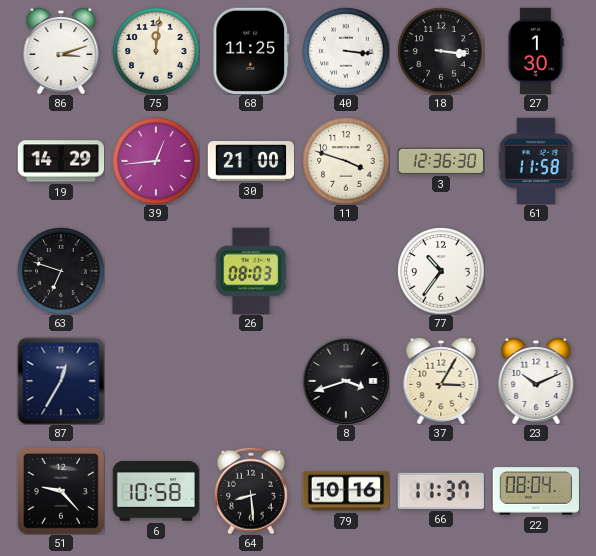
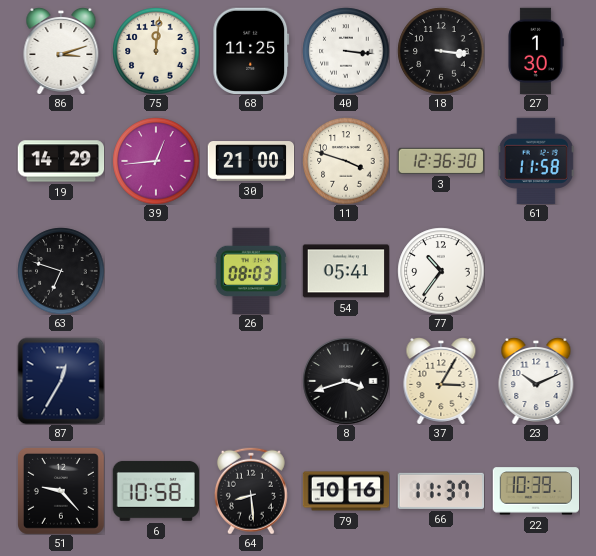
54: none -> 05:41 (345, 271)
22: 08:04 -> 10:39 (535, 491)
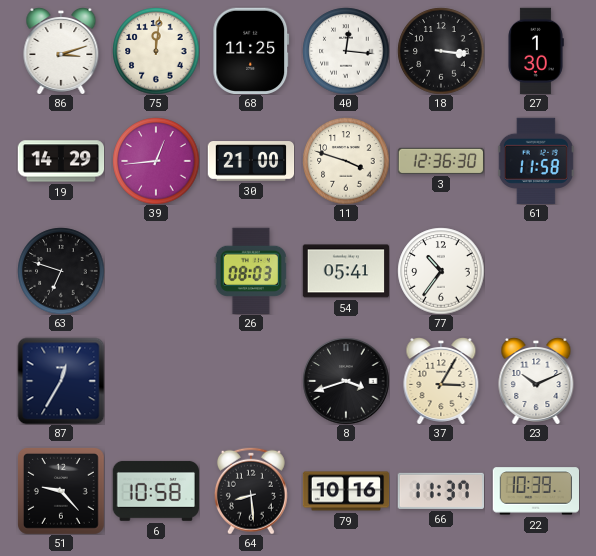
40: 3:16 -> 12:16 (346, 51)
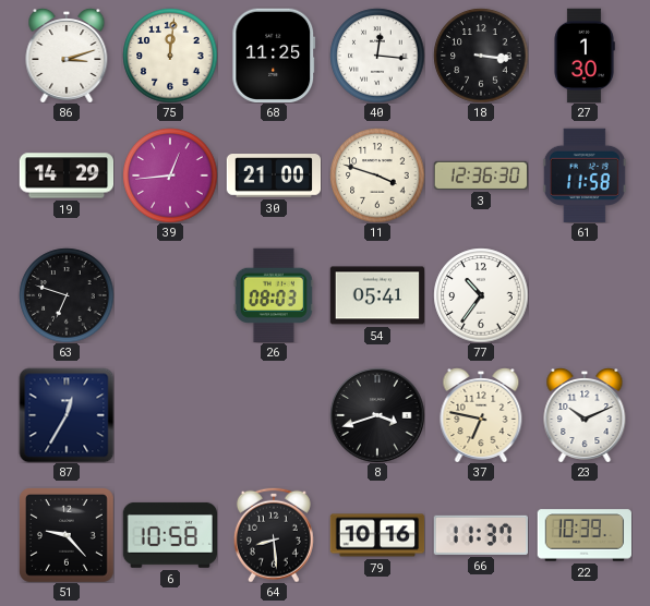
37: 3:05 -> 6:47 (481, 415)
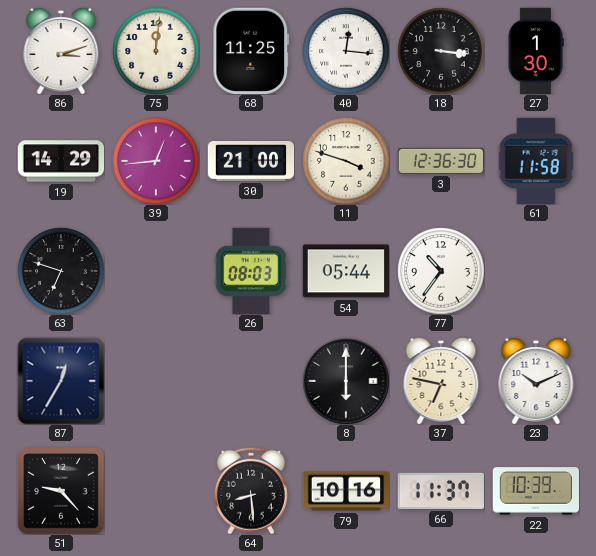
54: 05:41 -> 05:44 (345, 271)
8: 3:42 -> 6:00 (346, 381)
6: 10:58 -> none (169, 535)
